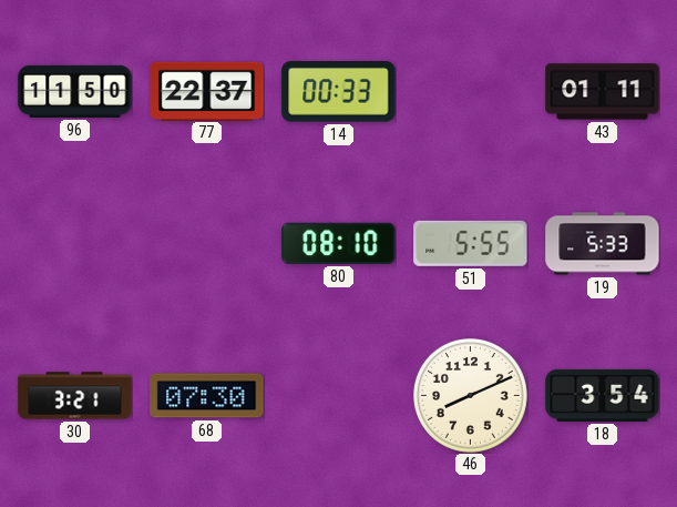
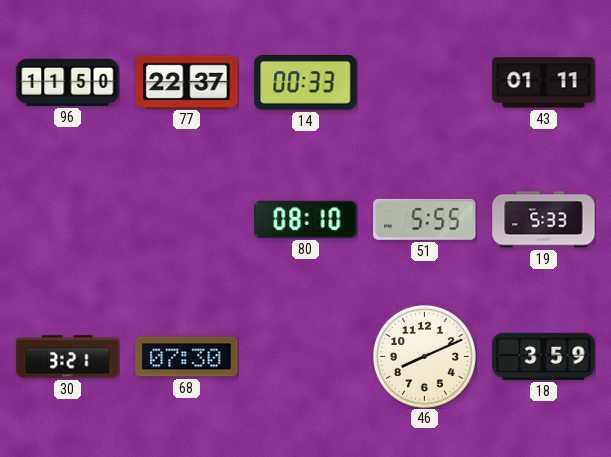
18: 3:54 -> 3:59 (544, 356)
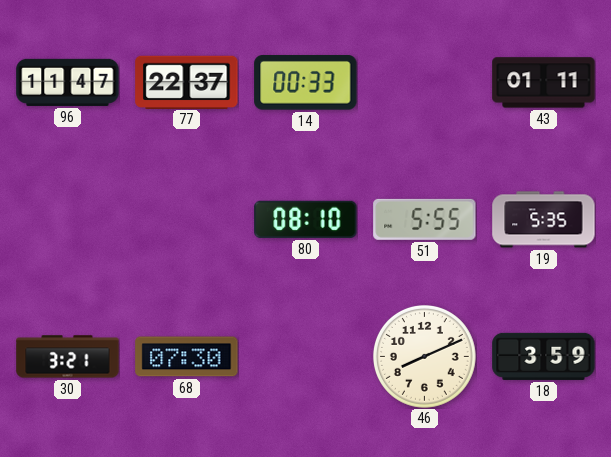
96: 11:50 -> 11:47 (68, 82)
19: 5:33 -> 5:35 (544, 220)
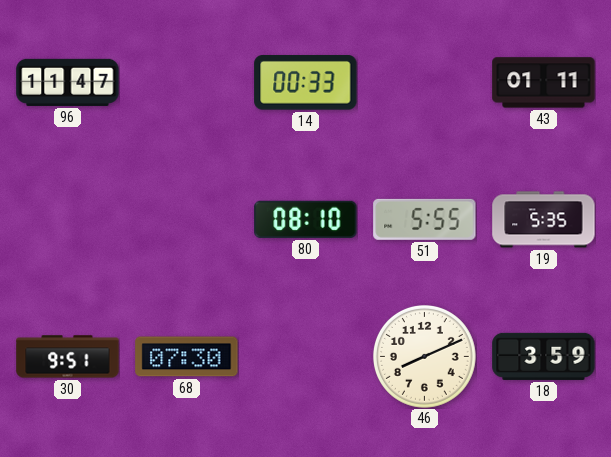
77: 22:37 -> none (187, 82)
30: 3:21 -> 9:51 (68, 357)
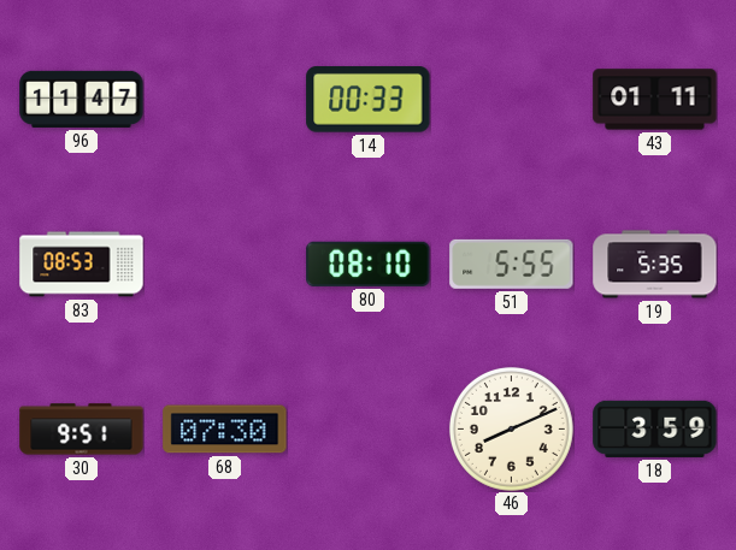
83: none -> 08:53 (82, 265)
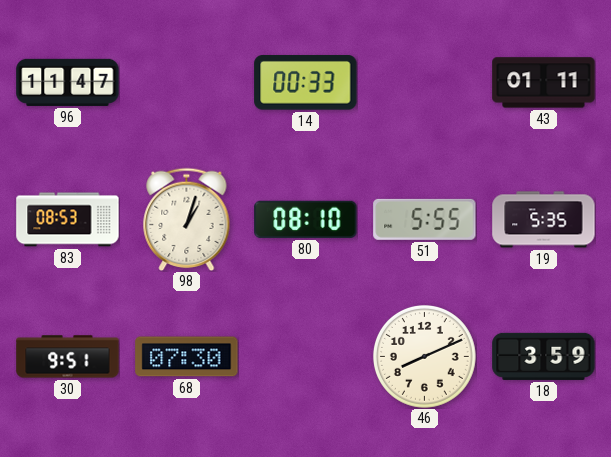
98: none -> 1:03 (187, 219)
